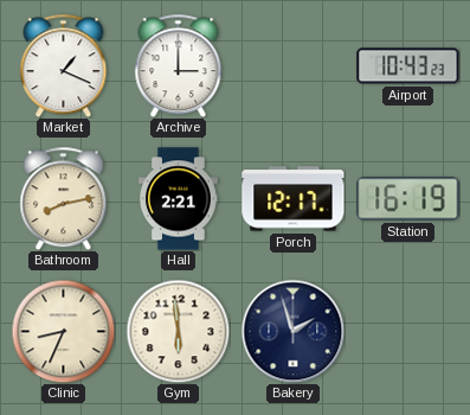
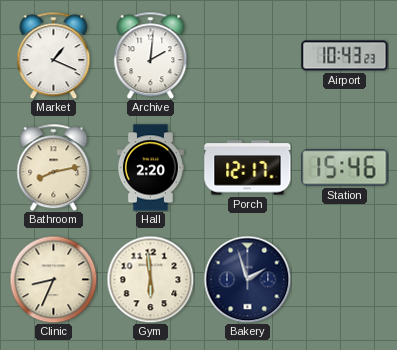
Archive: 3:00 -> 2:01 (151, 55)
Hall: 2:21 -> 2:20 (150, 168)
Station: 16:19 -> 15:46 (345, 168)
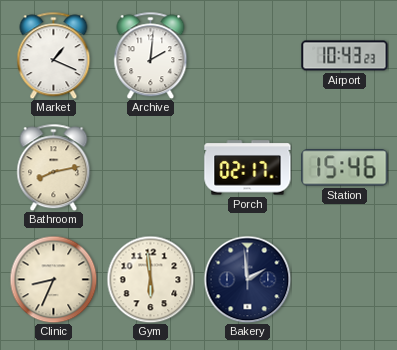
Hall: 2:20 -> none (150, 168)
Porch: 12:17 -> 02:17 (248, 168)
Bakery: 1:57 -> 1:59 (247, 279)
